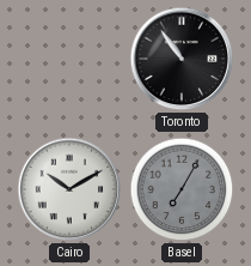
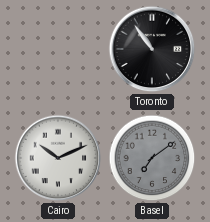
Cairo: 10:10 -> 10:11 (58, 158)
Basel: 7:05 -> 7:09 (152, 158)
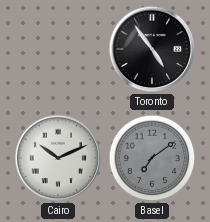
Toronto: 10:54 -> 4:54 (152, 49)
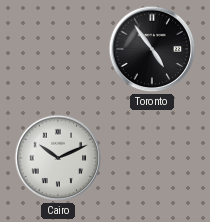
Basel: 7:09 -> none (152, 158)
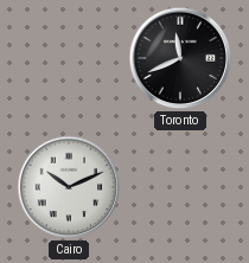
Toronto: 4:54 -> 11:41 (180, 58)
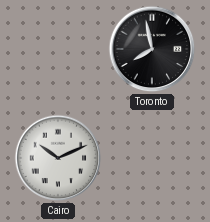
Toronto: 11:41 -> 7:58 (152, 49)
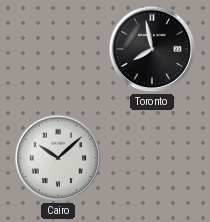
Cairo: 10:11 -> 10:08 (58, 158)
